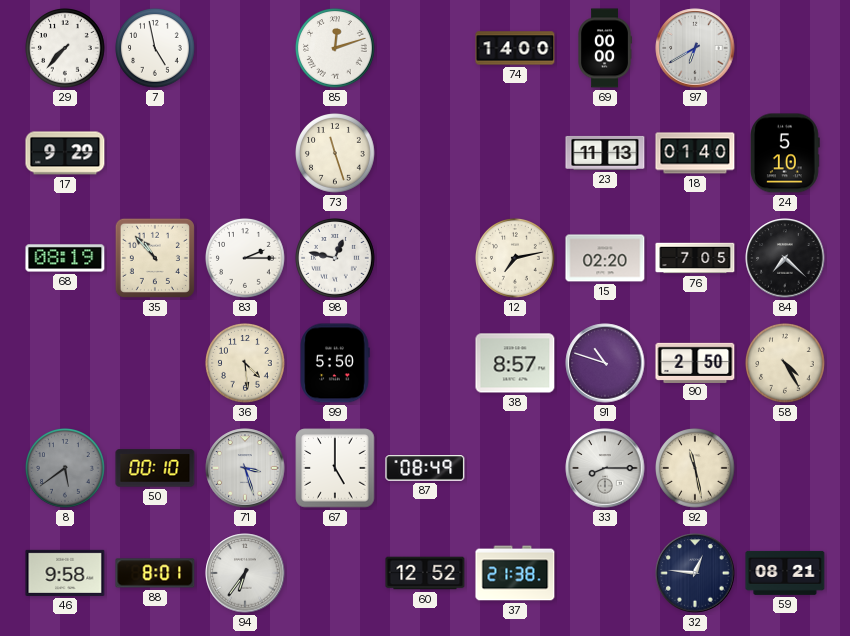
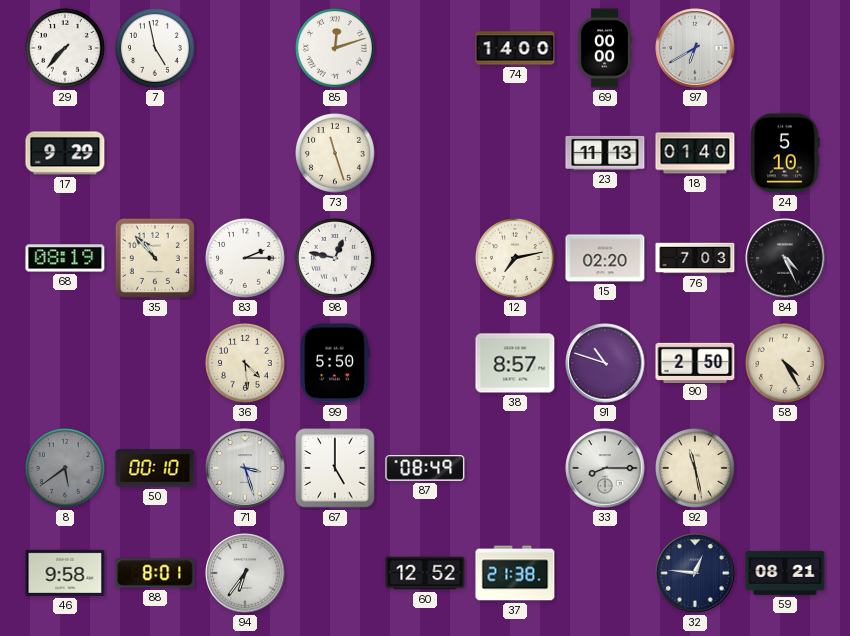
76: 7:05 -> 7:03 (695, 258)
84: 7:22 -> 4:26 (785, 258)
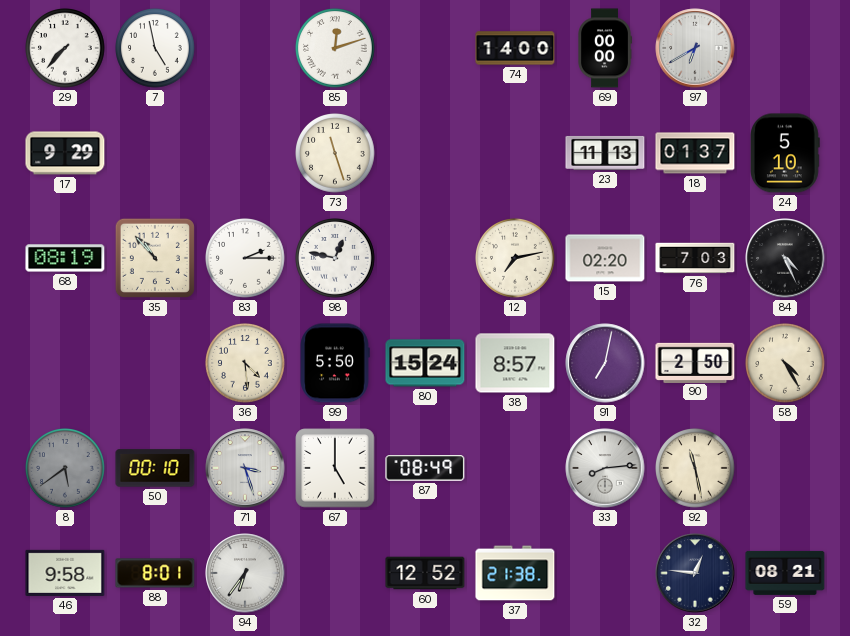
18: 01:40 -> 01:37 (695, 153)
80: none -> 15:24 (425, 363)
91: 10:48 -> 7:02 (605, 363)
33: 8:15 -> 8:14 (605, 468)
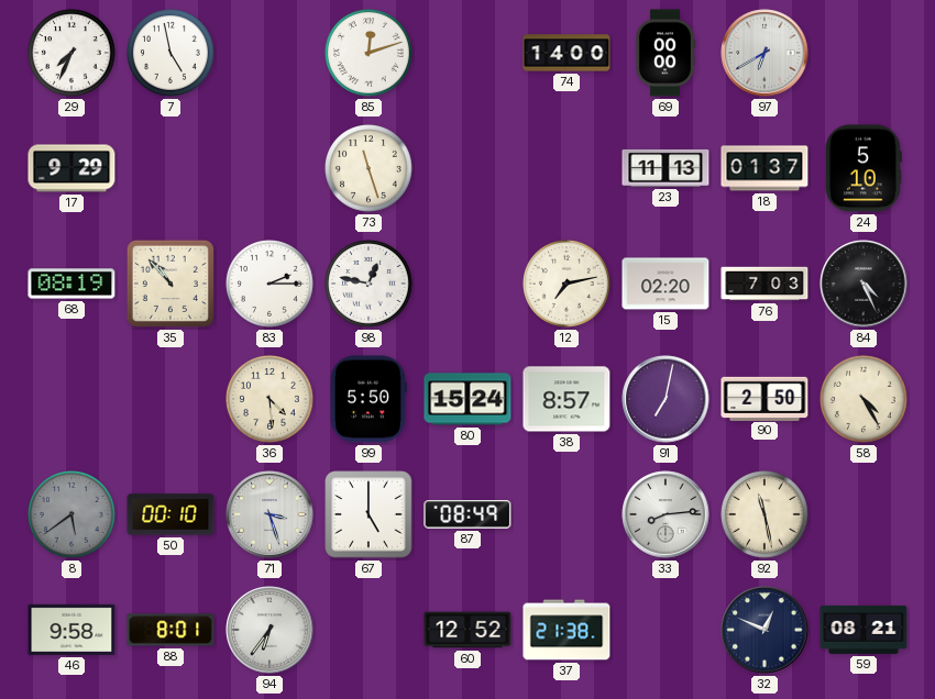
29: 7:37 -> 7:34 (73, 54)
32: 12:46 -> 12:49 (765, 630)
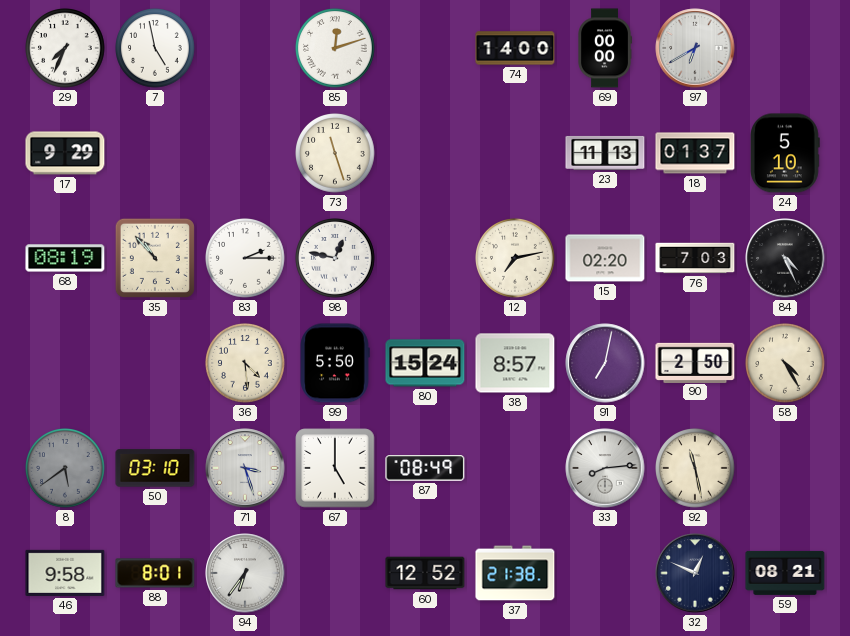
50: 00:10 -> 03:10 (155, 468)
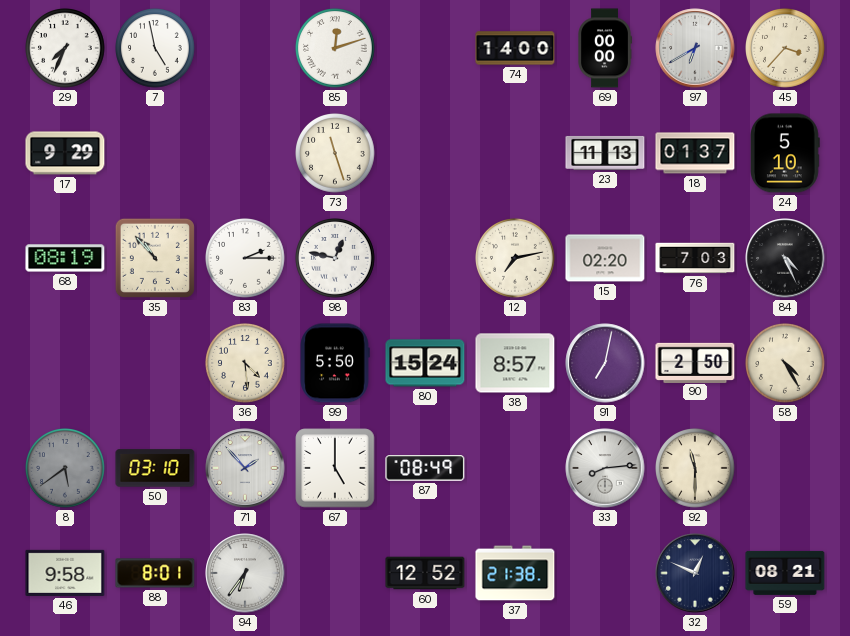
45: none -> 3:37 (786, 49)
71: 3:27 -> 1:53 (245, 468)
92: 11:28 -> 11:30 (696, 469)
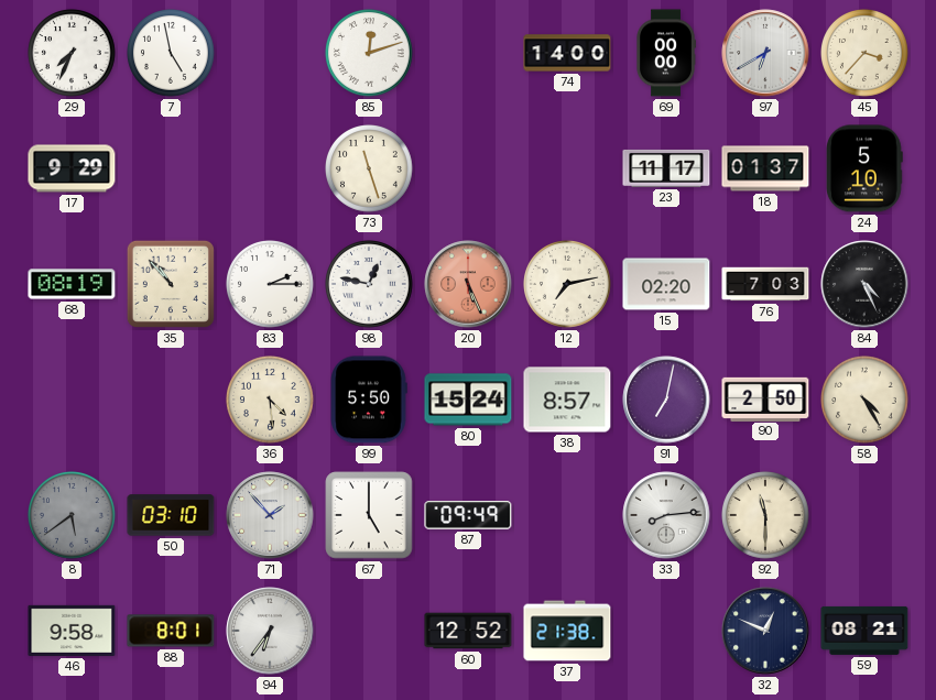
23: 11:13 -> 11:17 (666, 168)
20: none -> 5:26 (468, 284)
87: 08:49 -> 09:49 (468, 515)
